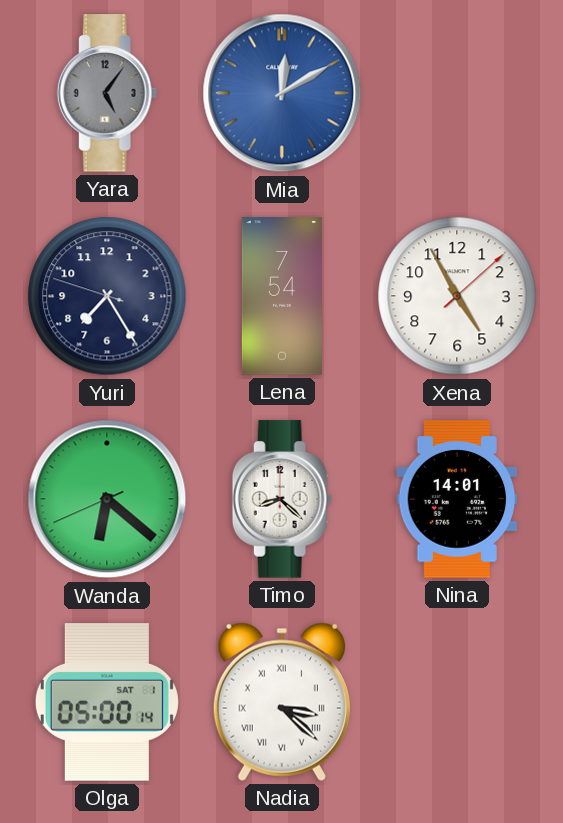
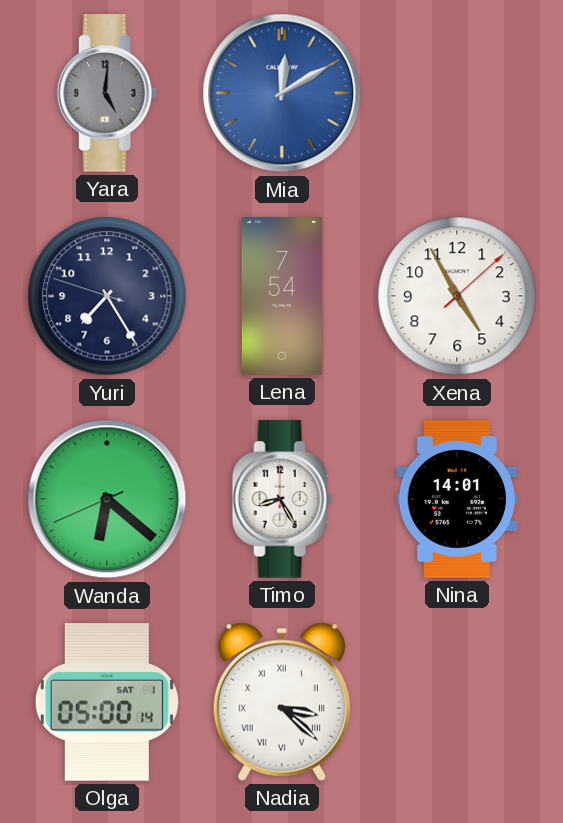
Yara: 5:06 -> 5:01 (107, 93)
Timo: 8:22 -> 8:25 (282, 499)
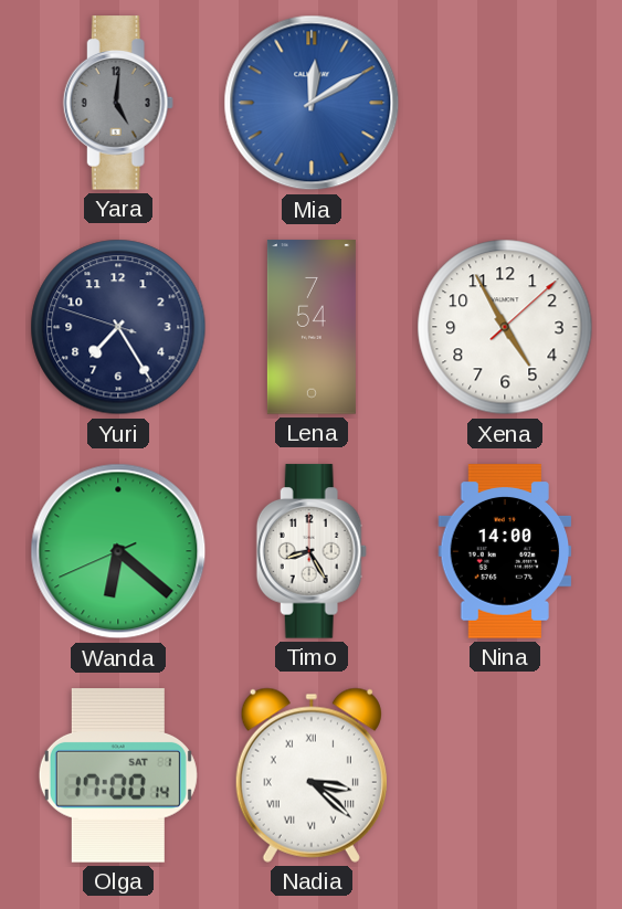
Nina: 14:01 -> 14:00 (505, 551)
Olga: 05:00 -> 17:00 (118, 775)
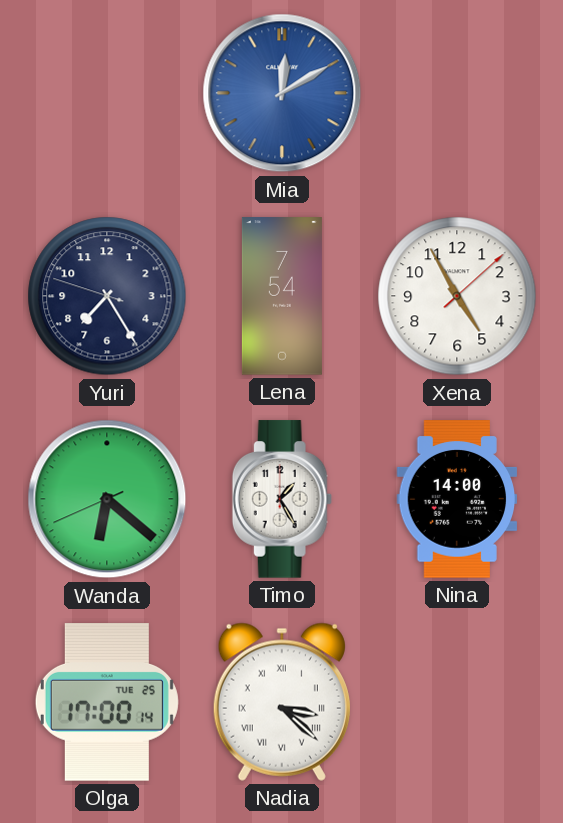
Yara: 5:01 -> none (118, 103)
Timo: 8:25 -> 1:25 (282, 499)
Olga date: SAT 1 -> TUE 25 (107, 702)
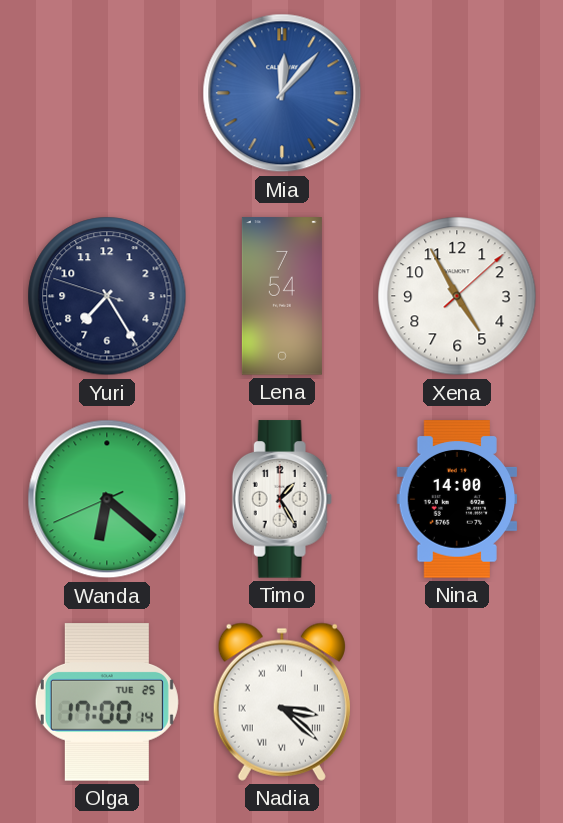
Mia: 12:10 -> 12:07 (282, 93)
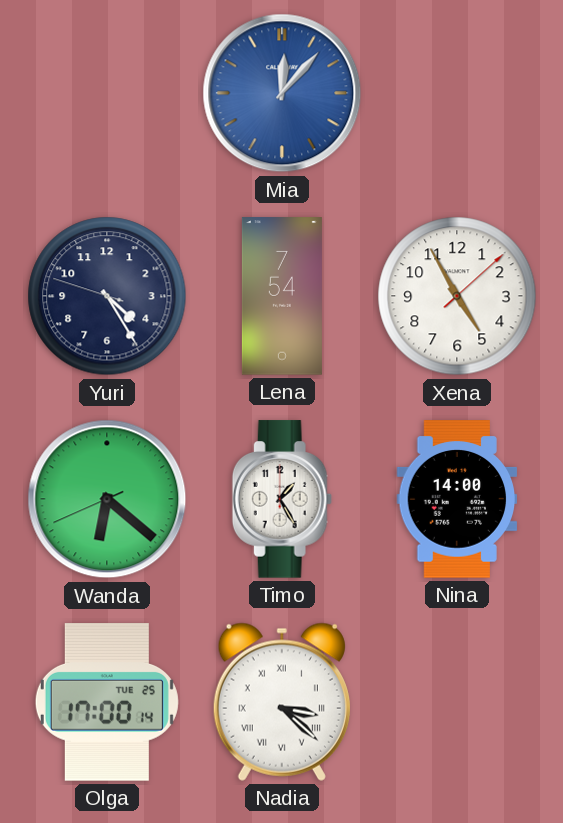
Yuri: 7:24 -> 4:24 (107, 296)
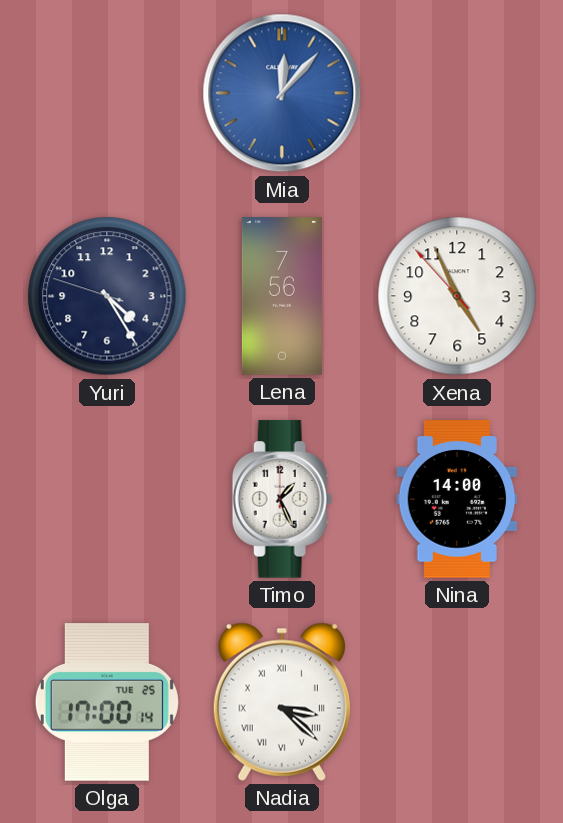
Lena: 7:54 -> 7:56 (282, 296)
Xena: 4:55:08 -> 4:55:53 (457, 296)
Wanda: 6:21 -> none (107, 499)
Timo: 1:25 -> 1:26 (282, 499)
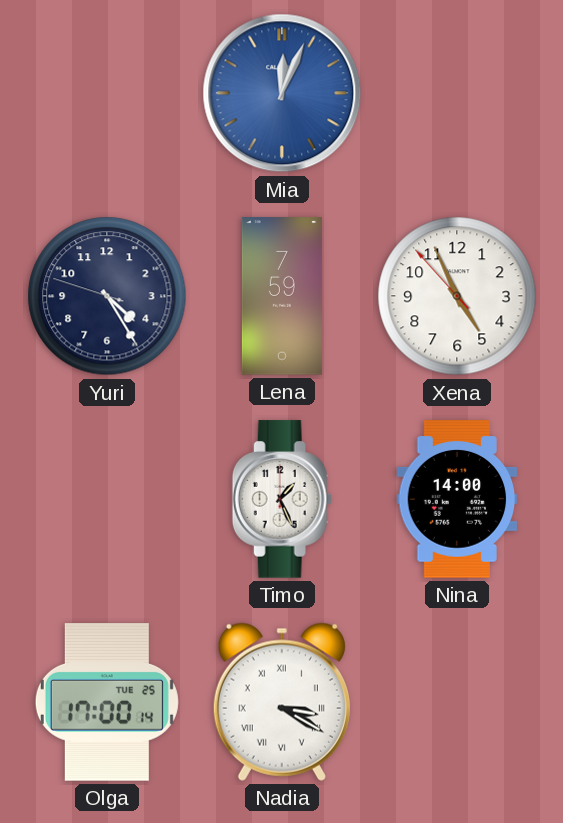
Mia: 12:07 -> 12:04 (282, 93)
Lena: 7:56 -> 7:59 (282, 296)
Nadia: 3:22 -> 3:20 (282, 702)
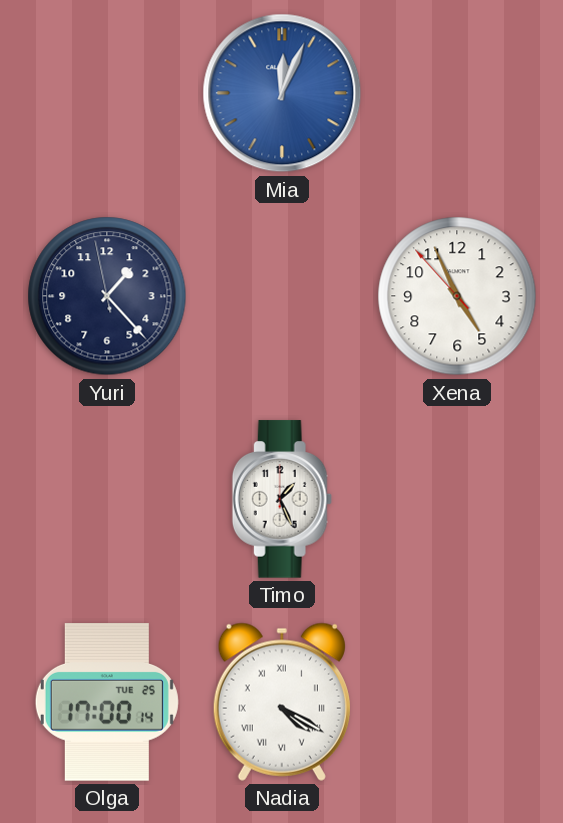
Yuri: 4:24 -> 1:22 (107, 296)
Lena: 7:59 -> none (282, 296)
Nina: 14:00 -> none (457, 499)
Nadia: 3:20 -> 4:20 (282, 702)
